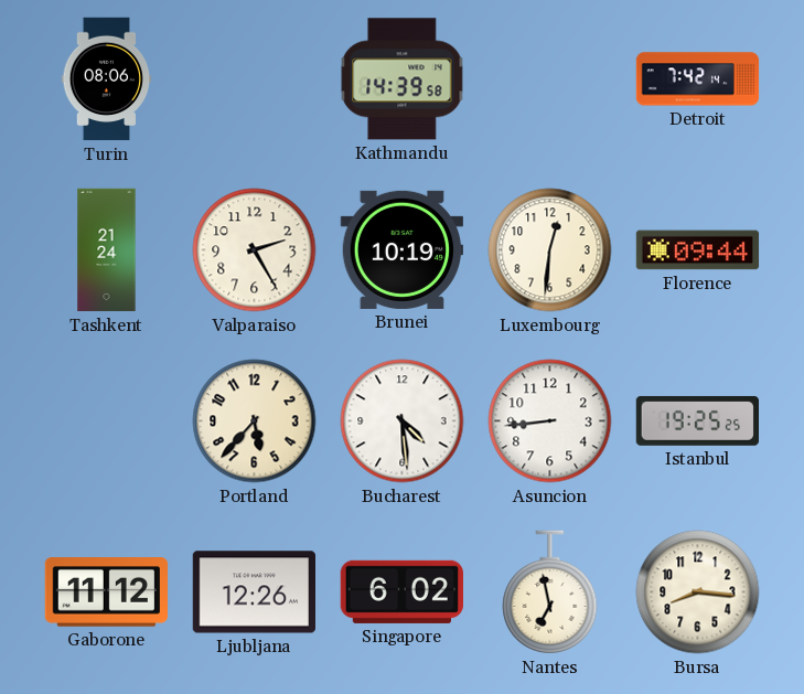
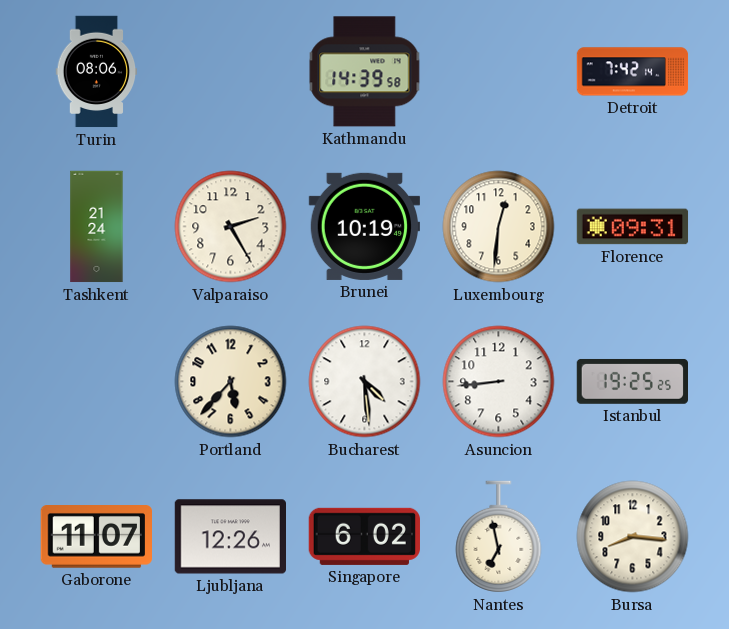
Florence: 09:44 -> 09:31 (633, 227)
Gaborone: 11:12 -> 11:07 (96, 537)
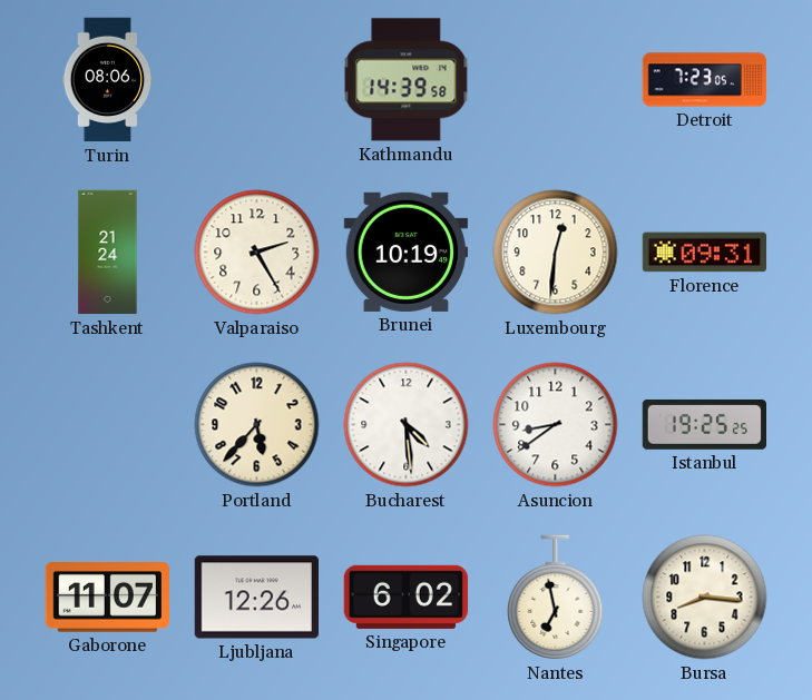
Detroit: 7:42 -> 7:23 (705, 80)
Asuncion: 8:44 -> 8:39 (556, 425)
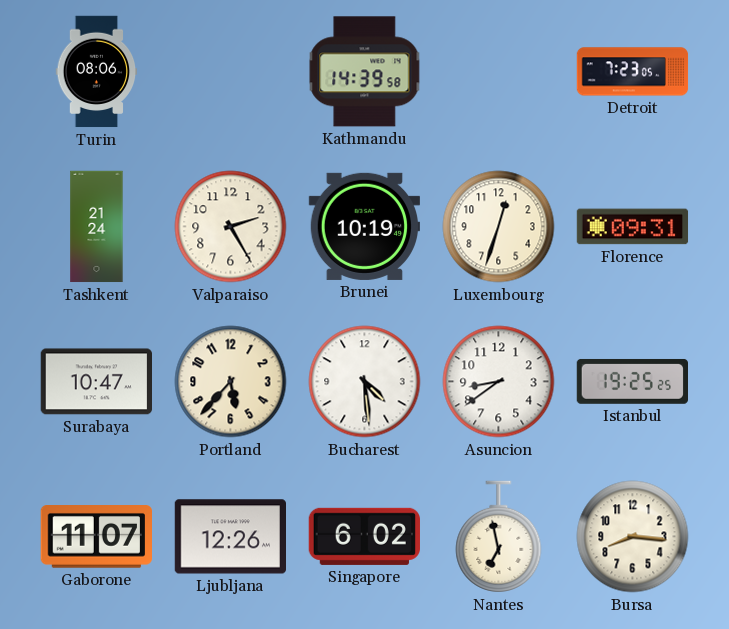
Luxembourg: 12:31 -> 12:33 (499, 227)
Surabaya: none -> 10:47 (96, 382)
